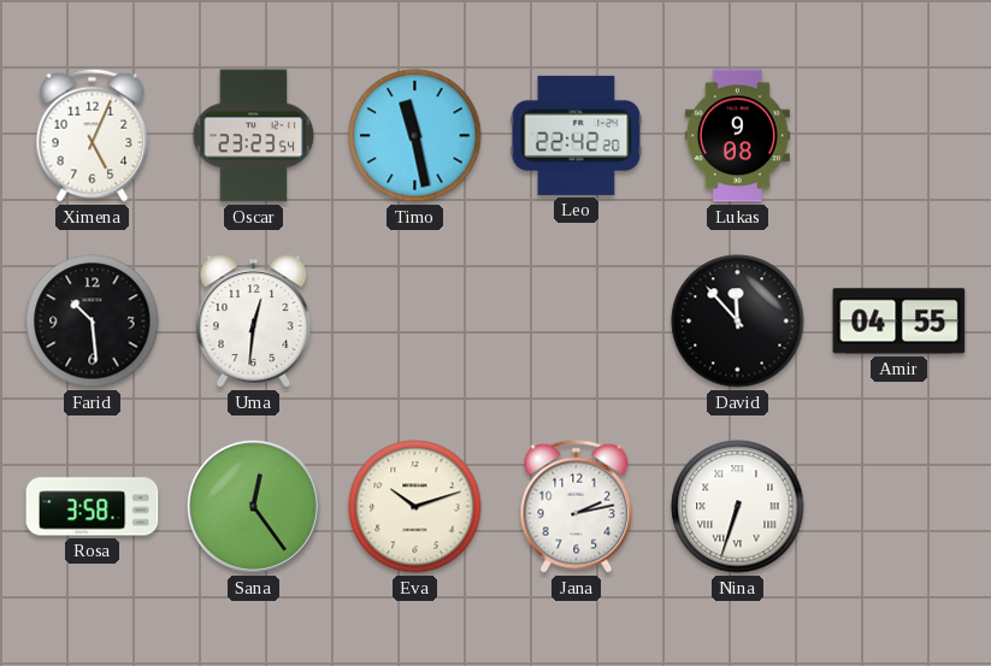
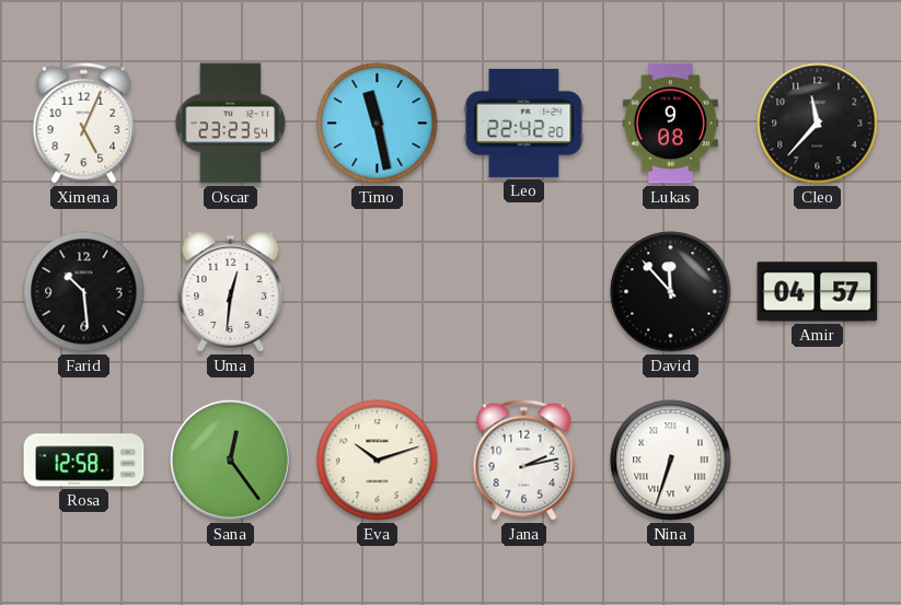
Cleo: none -> 11:37 (818, 124)
Amir: 04:55 -> 04:57 (818, 292)
Rosa: 3:58 -> 12:58 (84, 461)
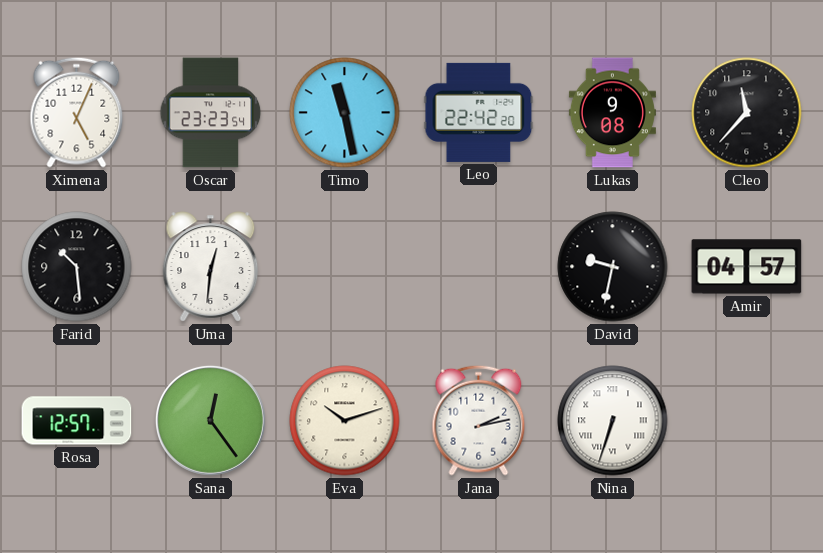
David: 11:53 -> 9:32 (613, 267)
Rosa: 12:58 -> 12:57 (77, 421)
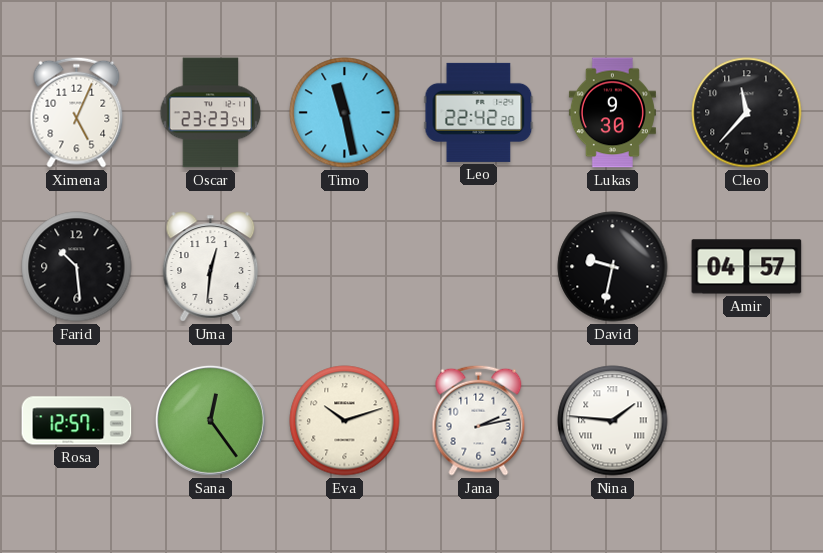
Lukas: 9:08 -> 9:30 (612, 113)
Nina: 6:33 -> 1:46 (613, 421)
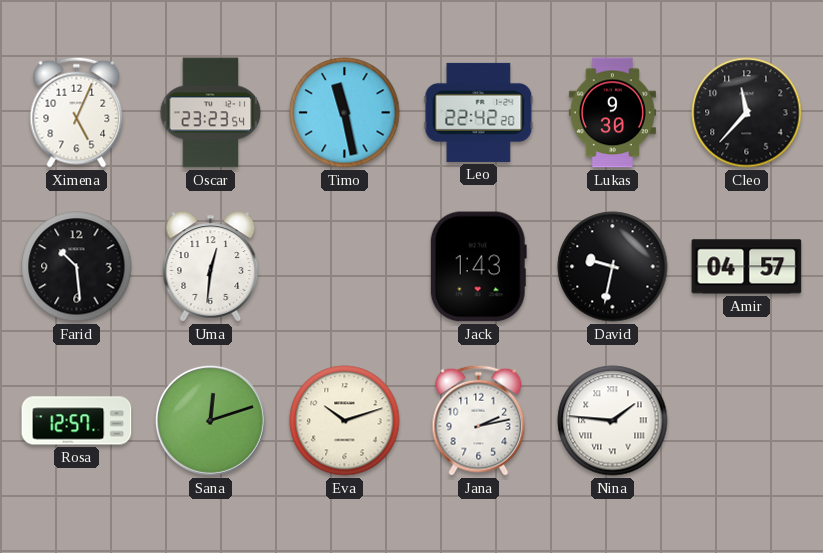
Jack: none -> 1:43 (478, 267)
Sana: 12:24 -> 12:12 (210, 420)
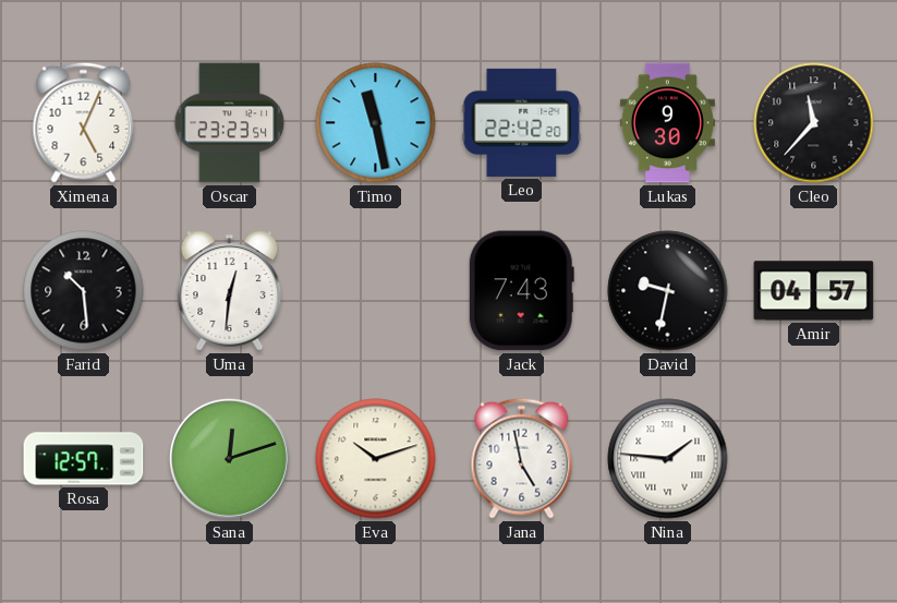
Jack: 1:43 -> 7:43 (521, 291)
Jana: 2:13 -> 4:58 (522, 458)
